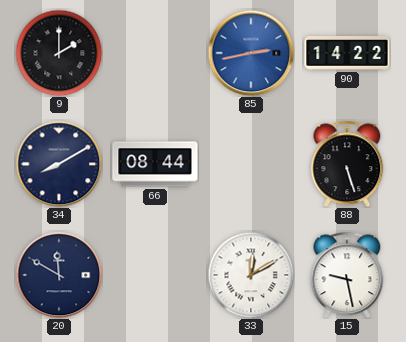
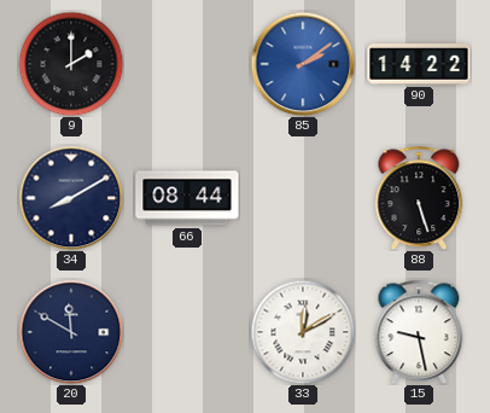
85: 2:43 -> 2:09 (303, 64)
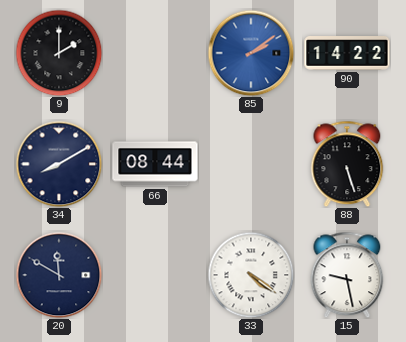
33: 12:10 -> 4:21 (251, 275)
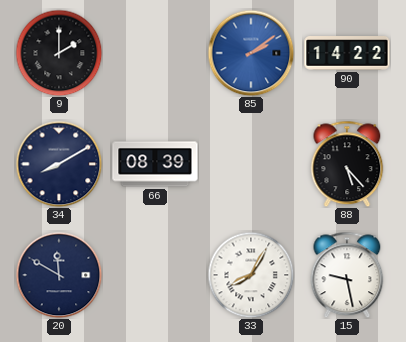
66: 08:44 -> 08:39 (155, 164)
88: 5:27 -> 5:23 (347, 164)
33: 4:21 -> 8:05 (251, 275)
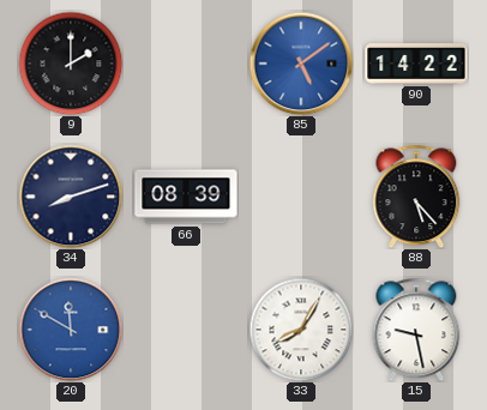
85: 2:09 -> 5:09 (301, 64)
34: 8:10 -> 8:12 (71, 197)
20 dial: navy -> blue (71, 330)
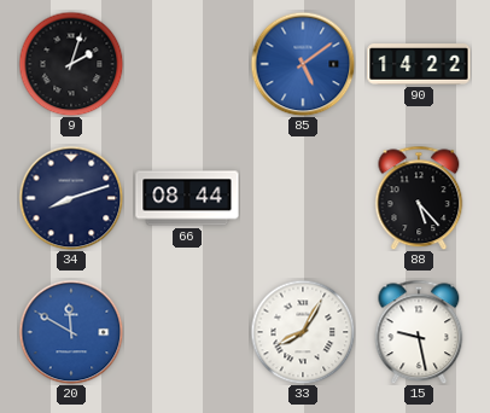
9: 2:00 -> 2:03 (71, 64)
66: 08:39 -> 08:44 (187, 198)
